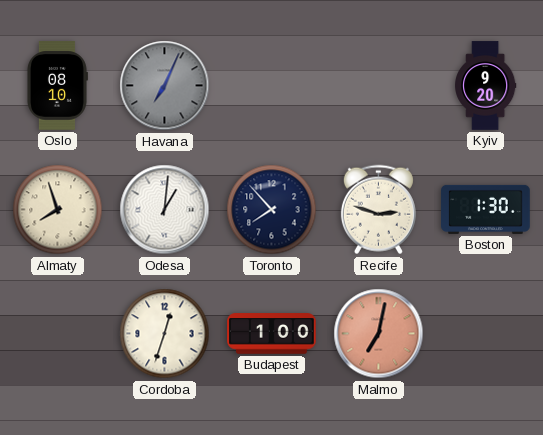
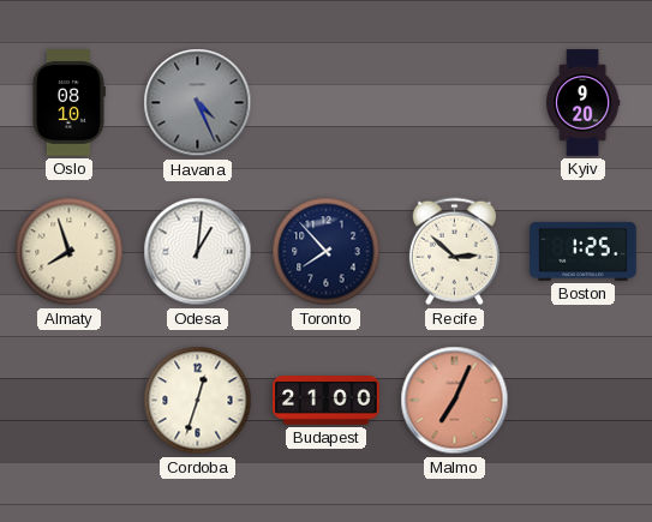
Havana: 7:04 -> 4:26 (198, 103)
Recife: 2:48 -> 2:52 (454, 252)
Boston: 1:30 -> 1:25 (584, 251)
Budapest: 1:00 -> 21:00 (327, 401)
Malmo: 7:02 -> 7:04 (455, 401)
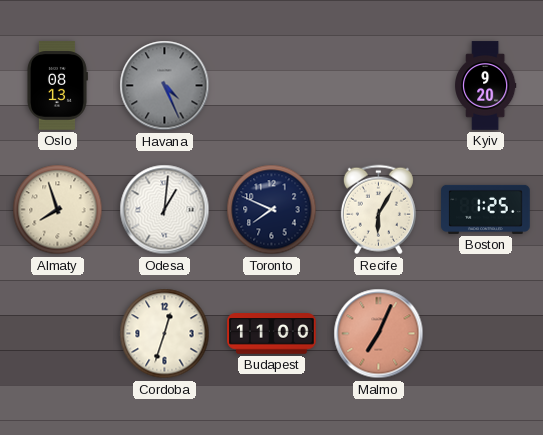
Oslo: 08:10 -> 08:13 (57, 86)
Toronto: 7:53 -> 7:49 (272, 210)
Recife: 2:52 -> 6:05 (378, 210)
Budapest: 21:00 -> 11:00 (272, 334)
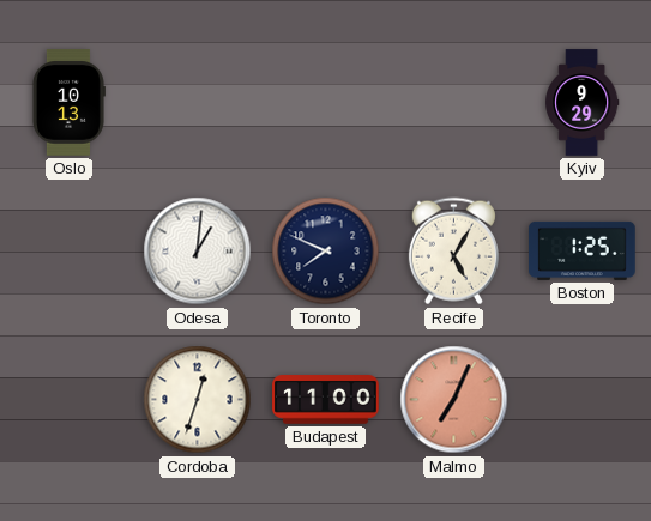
Oslo: 08:13 -> 10:13 (68, 103)
Havana: 4:26 -> none (165, 86)
Kyiv: 9:20 -> 9:29 (583, 103)
Almaty: 7:57 -> none (58, 210)
Recife: 6:05 -> 5:05 (453, 252)
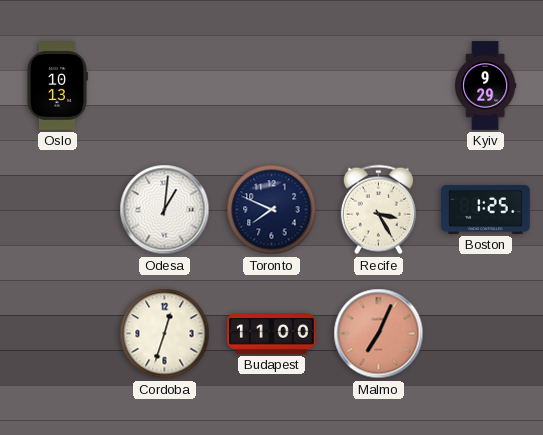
Recife: 5:05 -> 3:25 (378, 210)
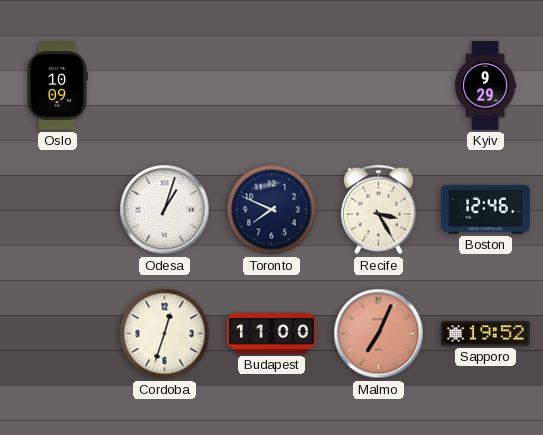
Oslo: 10:13 -> 10:09 (57, 86)
Odesa: 1:01 -> 1:03 (165, 210)
Boston: 1:25 -> 12:46 (486, 209)
Sapporo: none -> 19:52 (486, 334)
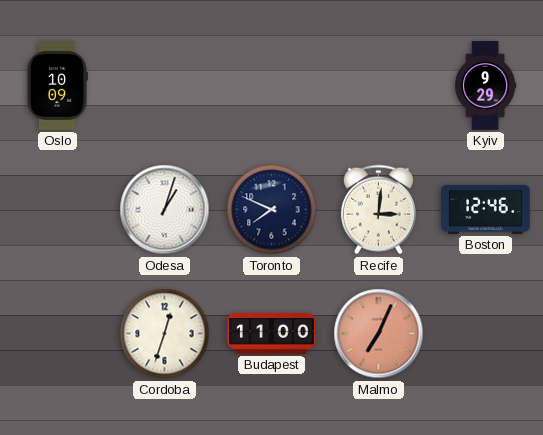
Recife: 3:25 -> 3:01 (378, 210)
Sapporo: 19:52 -> none (486, 334)
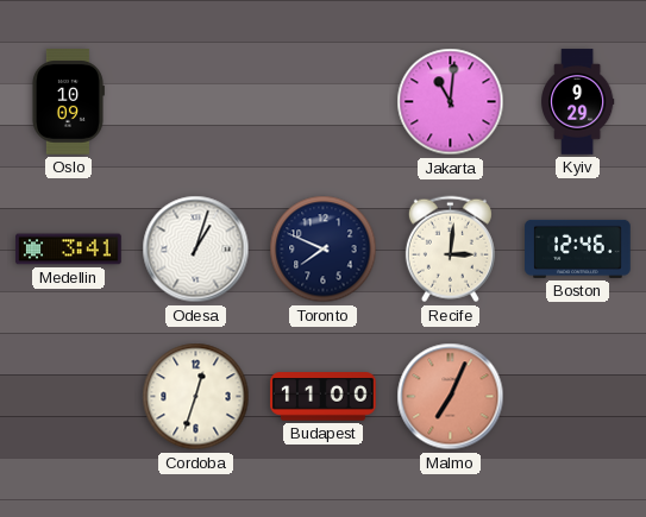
Jakarta: none -> 11:01 (451, 102)
Medellin: none -> 3:41 (69, 250)
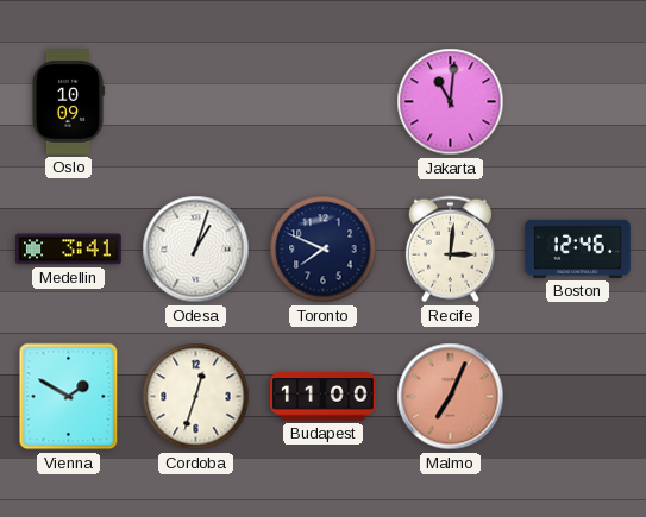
Kyiv: 9:29 -> none (578, 102)
Vienna: none -> 1:50 (69, 397)
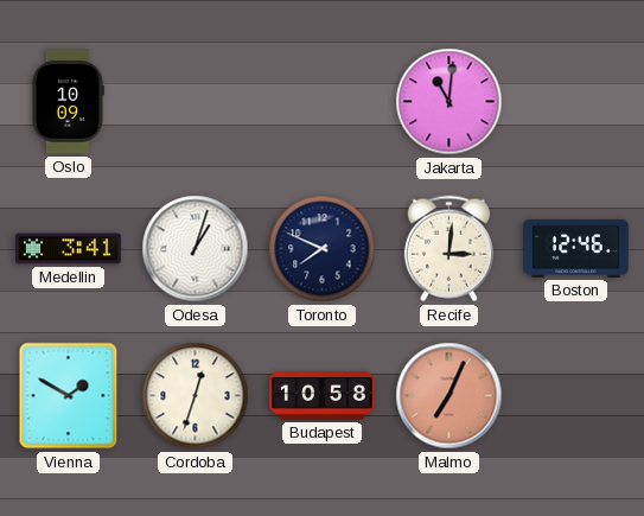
Budapest: 11:00 -> 10:58 (323, 396)
